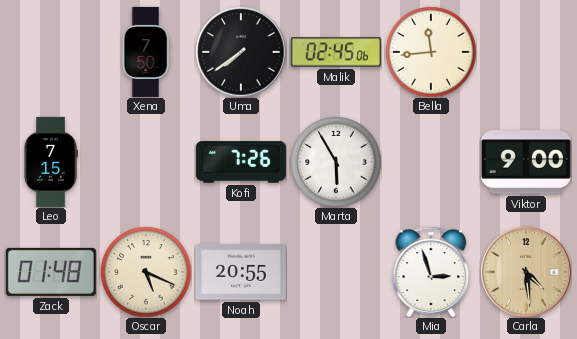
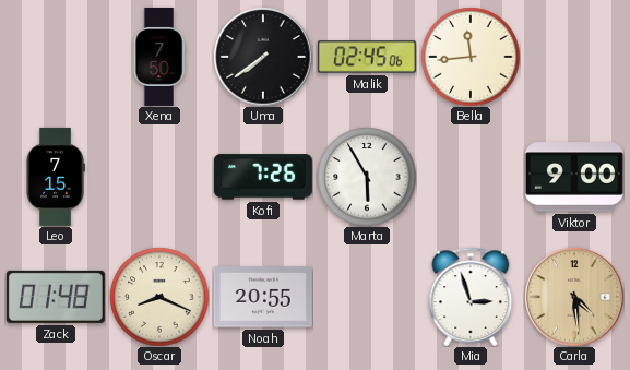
Oscar: 5:19 -> 8:19 (159, 297)
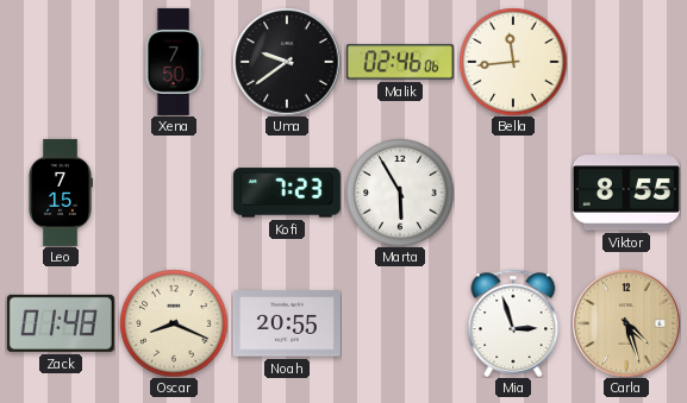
Uma: 7:39 -> 9:39 (287, 62)
Malik: 02:45 -> 02:46 (400, 62)
Kofi: 7:26 -> 7:23 (287, 193)
Viktor: 9:00 -> 8:55 (626, 193)
Carla: 4:29 -> 4:27 (626, 323)
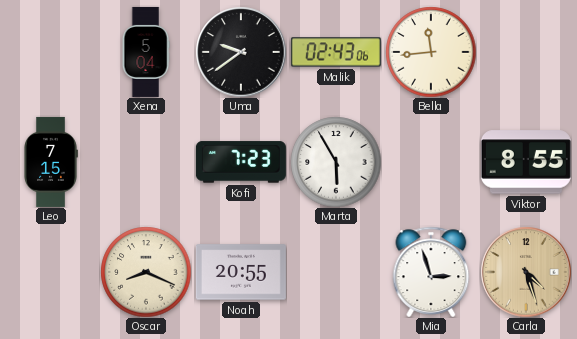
Xena: 7:50 -> 5:04 (146, 52)
Malik: 02:46 -> 02:43 (336, 52)
Zack: 01:48 -> none (61, 323)
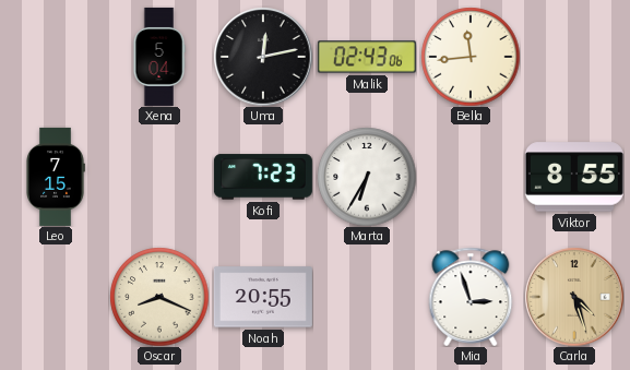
Uma: 9:39 -> 12:13 (263, 57)
Marta: 5:55 -> 6:35 (367, 177)
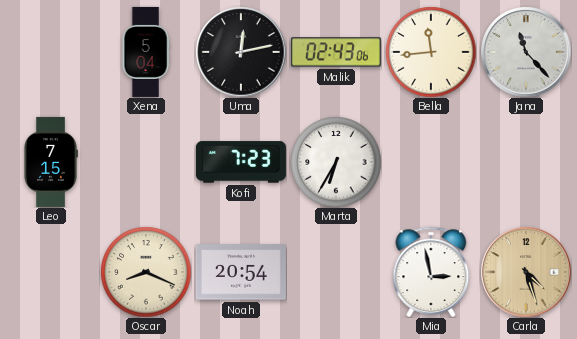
Jana: none -> 11:23 (526, 52)
Viktor: 8:55 -> none (574, 177)
Noah: 20:55 -> 20:54 (241, 272)
Mia: 2:57 -> 2:58 (431, 272)
